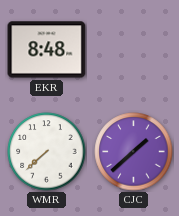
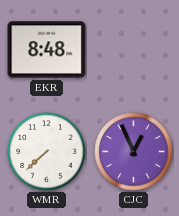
CJC: 1:38 -> 12:56 (134, 152)
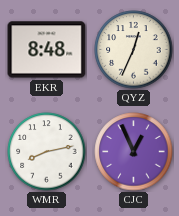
QYZ: none -> 12:34 (134, 50)
WMR: 7:38 -> 8:13 (47, 152)
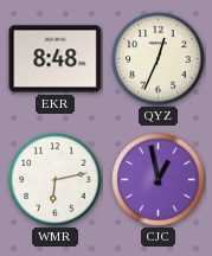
WMR: 8:13 -> 6:13 (56, 180)
CJC: 12:56 -> 12:58 (159, 180)
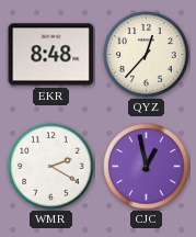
QYZ: 12:34 -> 12:37 (147, 55)
WMR: 6:13 -> 2:20 (51, 167)
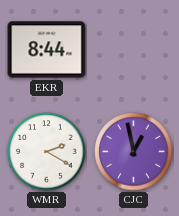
EKR: 8:48 -> 8:44 (47, 50)
QYZ: 12:37 -> none (147, 55)
